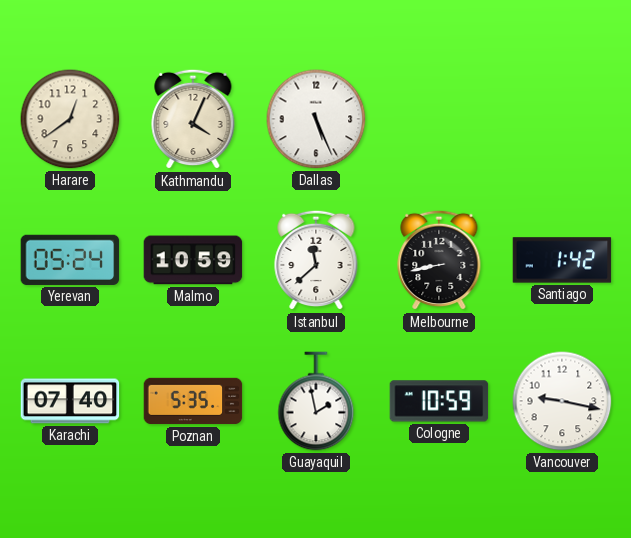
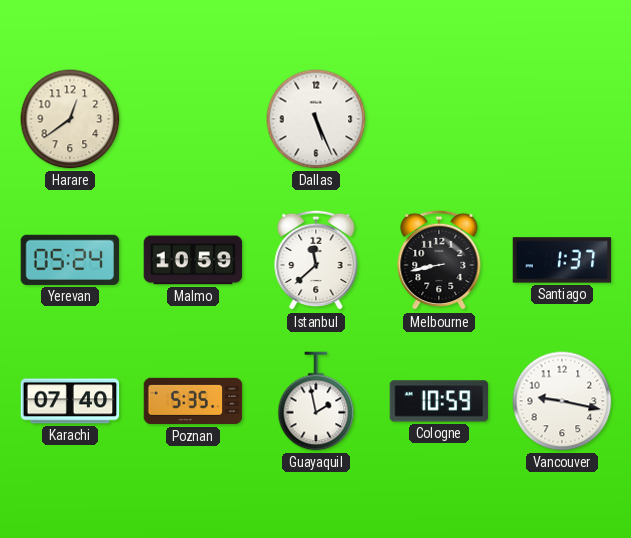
Kathmandu: 4:04 -> none (193, 119)
Santiago: 1:42 -> 1:37 (562, 260)
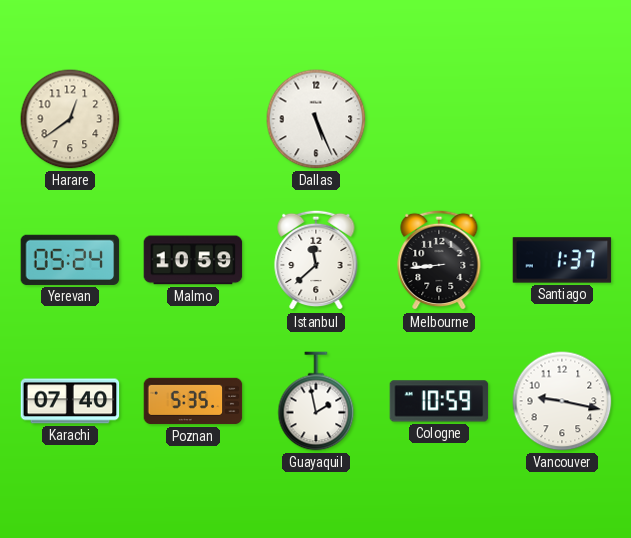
Melbourne: 8:43 -> 8:44 (439, 260)
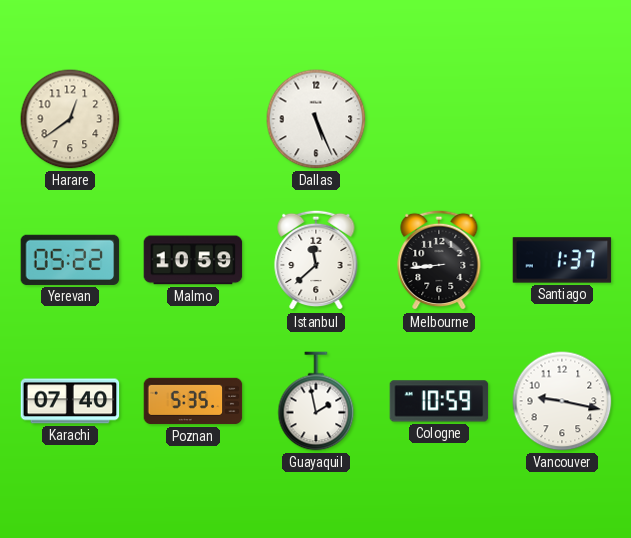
Yerevan: 05:24 -> 05:22 (70, 260)
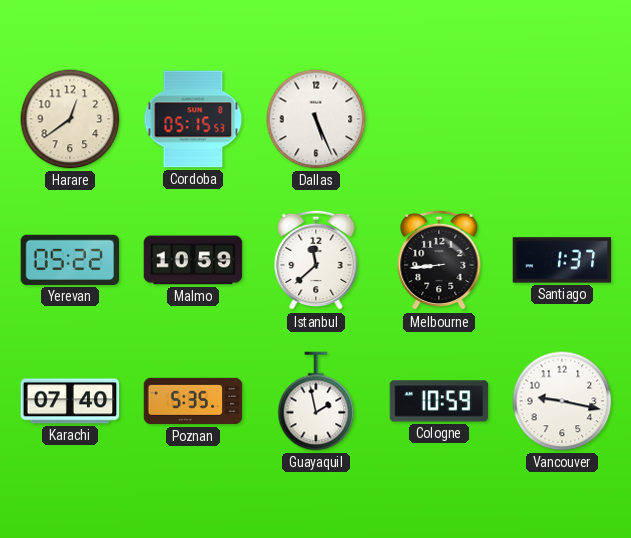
Cordoba: none -> 05:15 (193, 119)
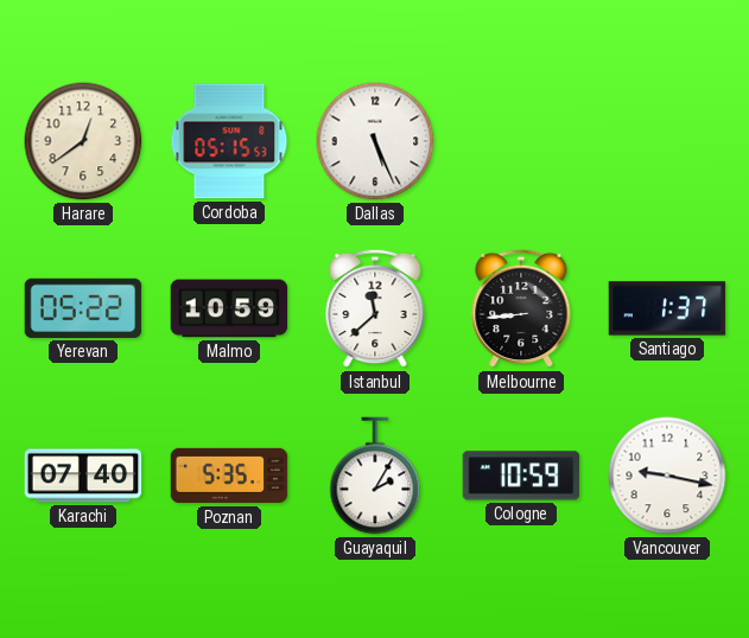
Guayaquil: 1:58 -> 2:05 (375, 476)
